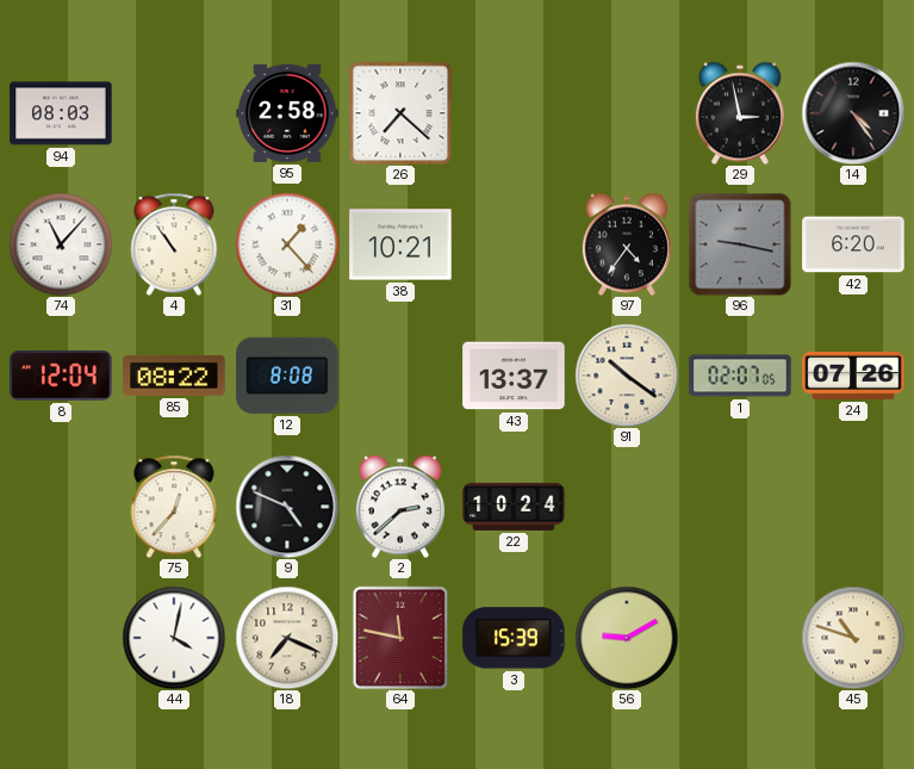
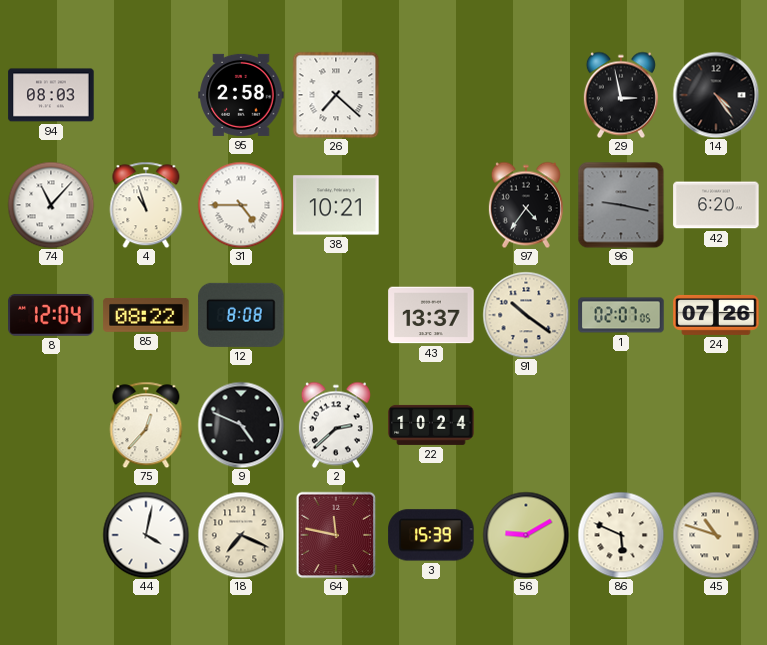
4: 10:54 -> 10:57 (146, 205)
31: 1:23 -> 4:45 (241, 205)
86: none -> 5:49 (621, 535)
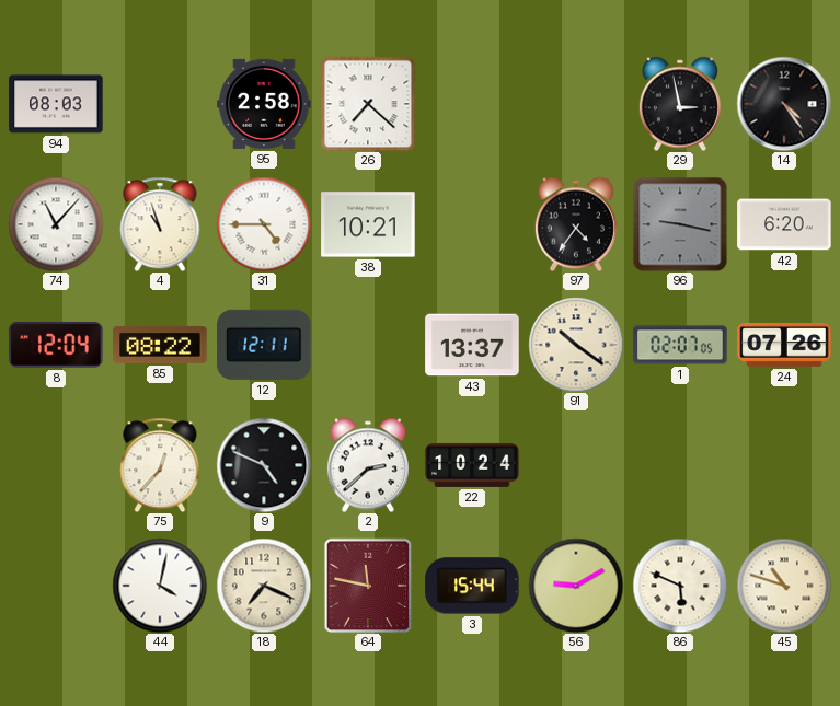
12: 8:08 -> 12:11 (264, 345)
3: 15:39 -> 15:44 (472, 586)
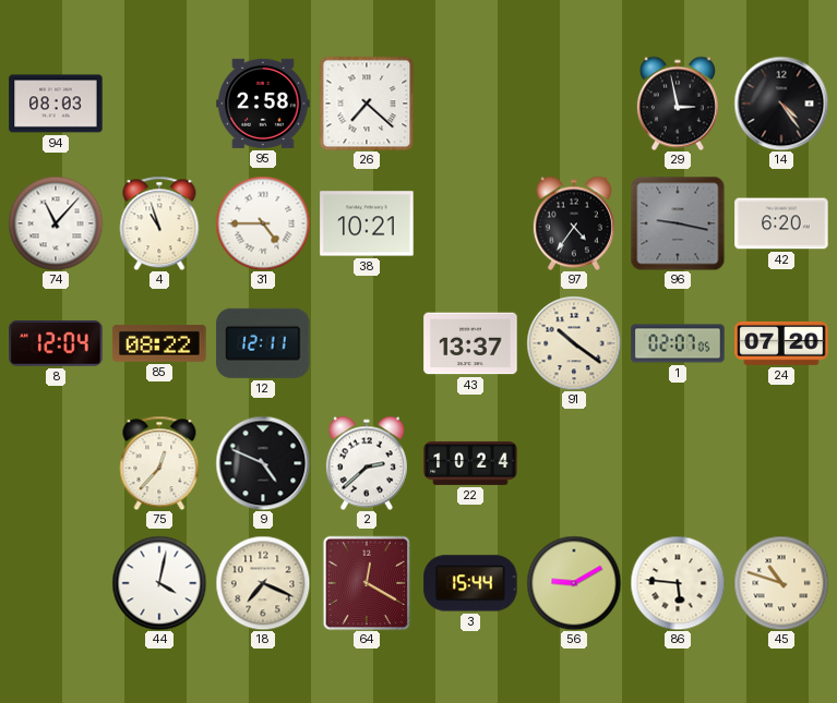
24: 07:26 -> 07:20 (781, 343)
64: 11:47 -> 12:20 (367, 583)
86: 5:49 -> 5:46 (678, 583)
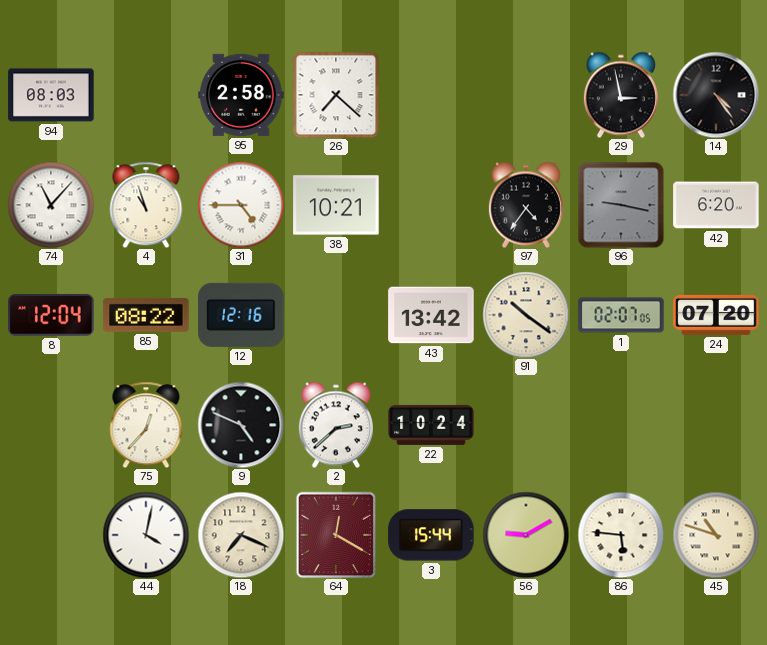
12: 12:11 -> 12:16 (241, 315)
43: 13:37 -> 13:42 (431, 315)
